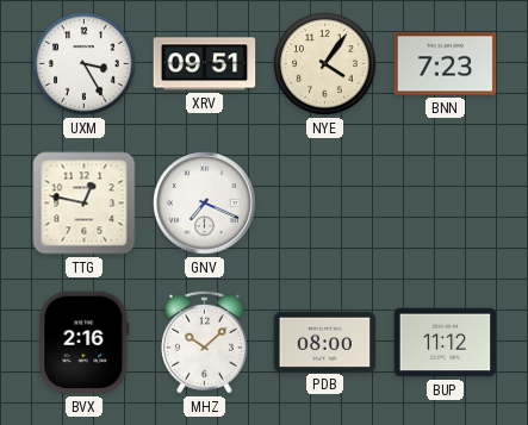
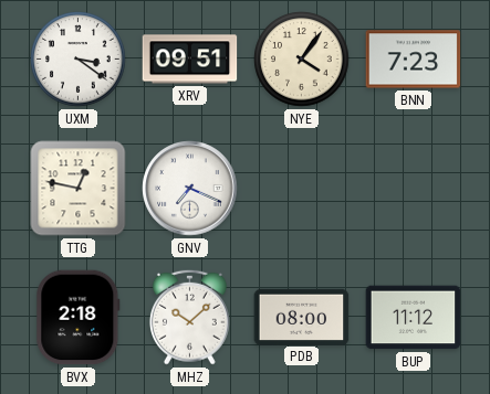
UXM: 3:25 -> 3:21 (79, 60)
BVX: 2:16 -> 2:18 (79, 318)
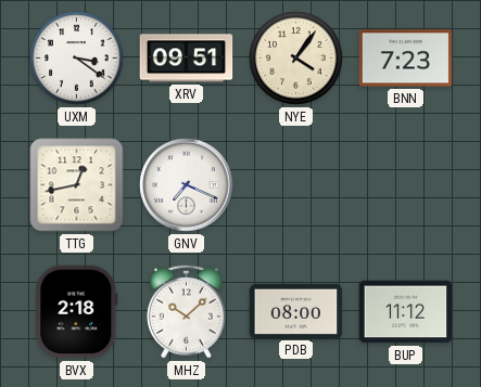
TTG: 12:47 -> 12:43 (77, 185)
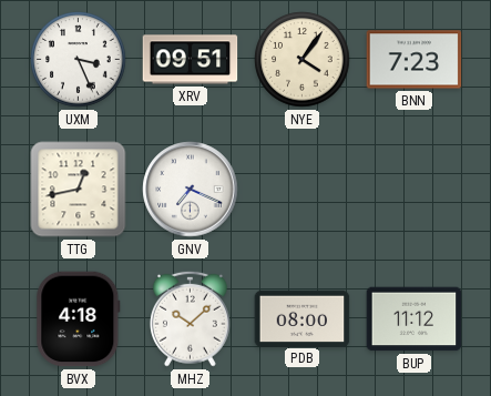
UXM: 3:21 -> 3:26 (79, 60)
BVX: 2:18 -> 4:18 (79, 319)
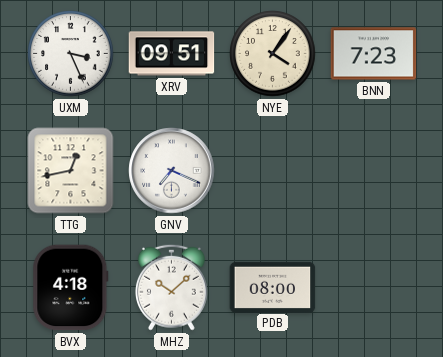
BUP: 11:12 -> none (415, 319)
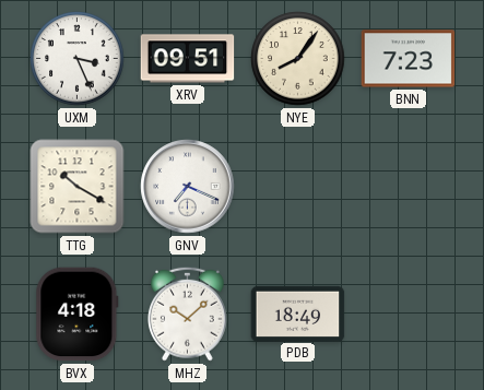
NYE: 4:06 -> 8:06 (298, 59)
TTG: 12:43 -> 10:20 (78, 187)
PDB: 08:00 -> 18:49 (298, 314)
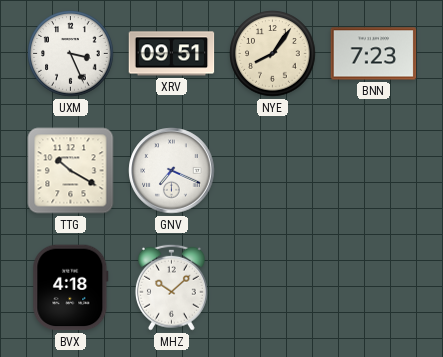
PDB: 18:49 -> none (298, 314)
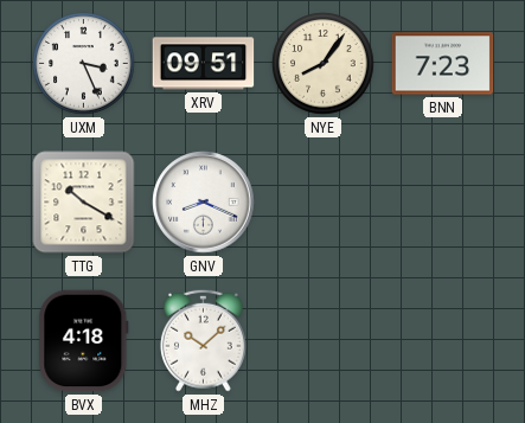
GNV: 7:19 -> 8:19 (204, 203)
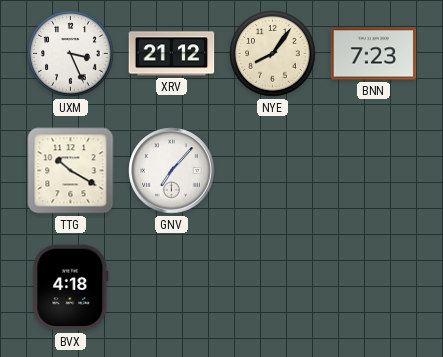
XRV: 09:51 -> 21:12 (172, 54)
GNV: 8:19 -> 7:07 (172, 171)
MHZ: 10:08 -> none (203, 340)
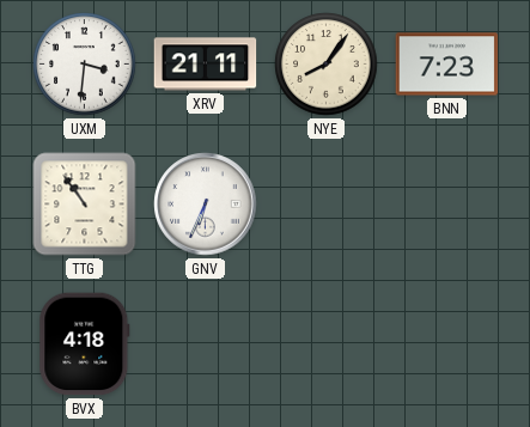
UXM: 3:26 -> 3:31 (85, 65)
XRV: 21:12 -> 21:11 (206, 65)
TTG: 10:20 -> 10:54 (85, 205)
GNV: 7:07 -> 6:34 (206, 205)
